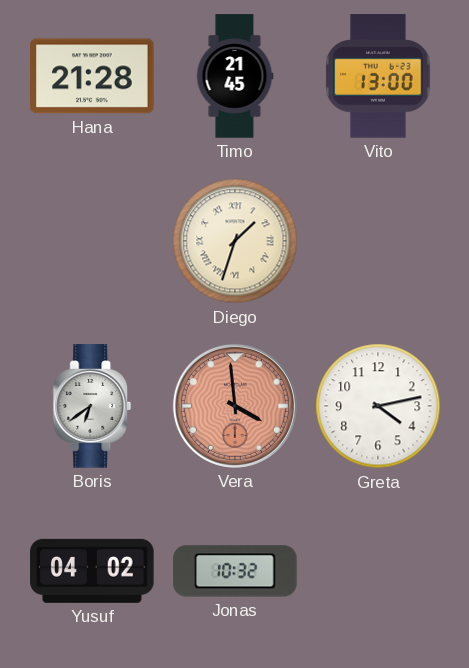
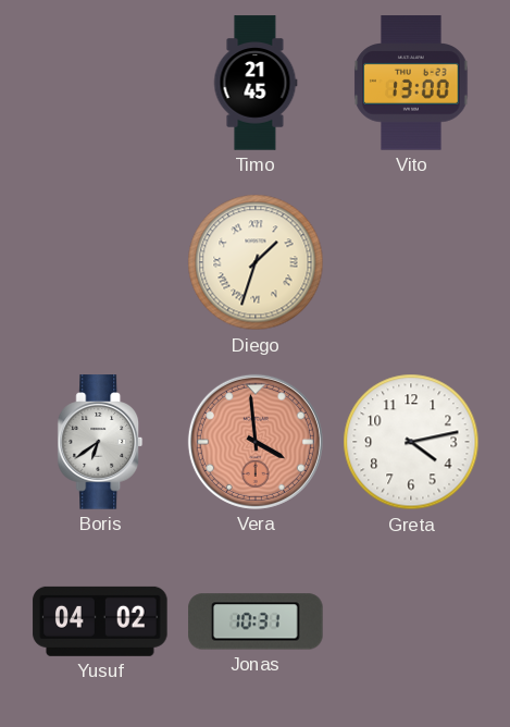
Hana: 21:28 -> none (92, 76)
Jonas: 10:32 -> 10:31 (256, 621)
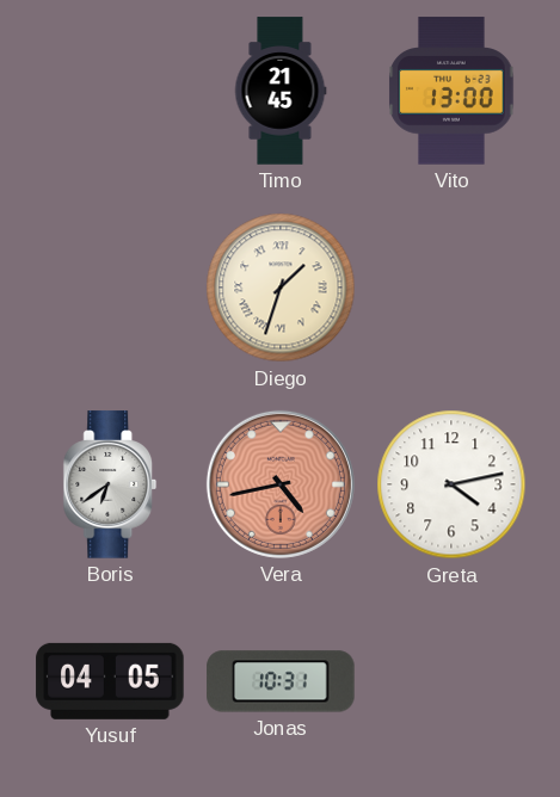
Vera: 3:59 -> 4:43 (281, 484)
Yusuf: 04:02 -> 04:05 (110, 681)
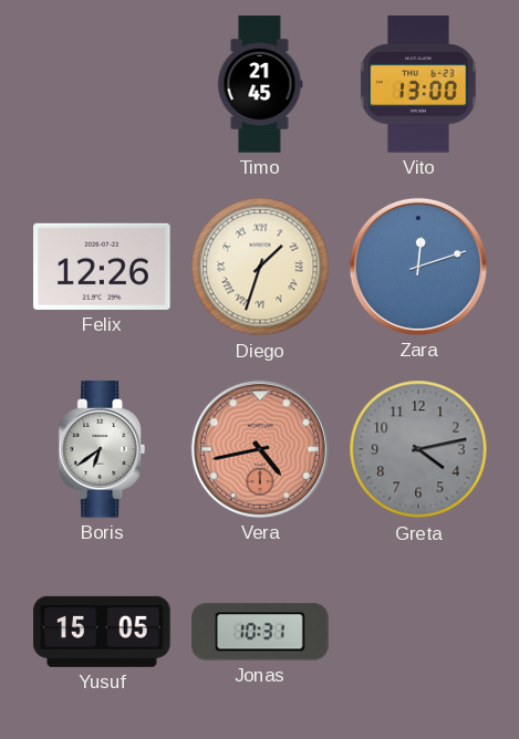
Felix: none -> 12:26 (102, 267)
Zara: none -> 12:12 (418, 267)
Greta dial: white -> grey (418, 449)
Yusuf: 04:05 -> 15:05 (102, 632)
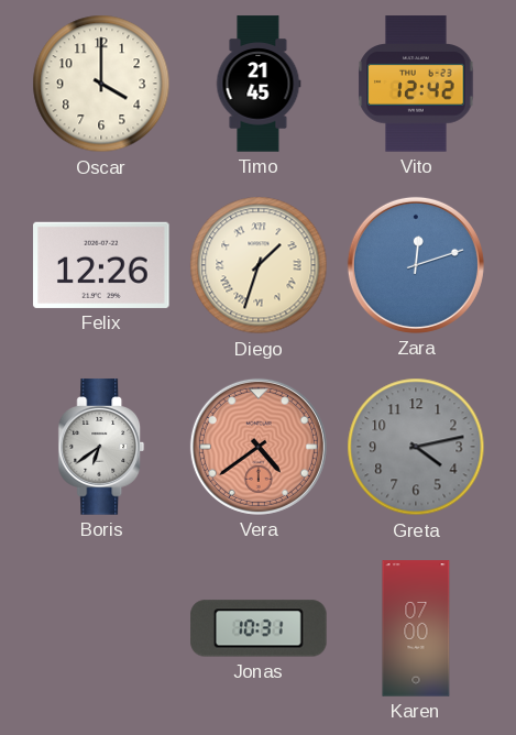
Oscar: none -> 4:00 (101, 84)
Vito: 13:00 -> 12:42 (416, 84)
Vera: 4:43 -> 4:39 (259, 447)
Yusuf: 15:05 -> none (102, 632)
Karen: none -> 07:00 (416, 628)
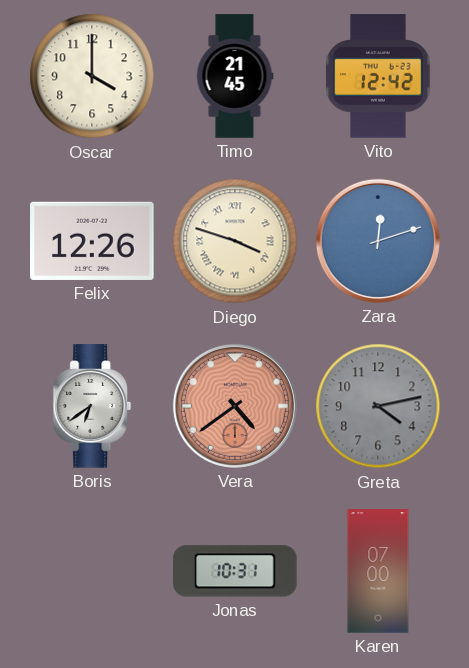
Diego: 1:33 -> 3:48 (235, 241)
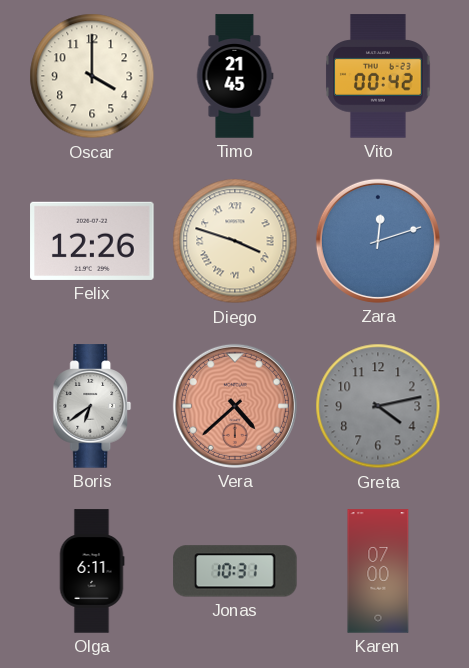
Vito: 12:42 -> 00:42 (378, 76)
Vera: 4:39 -> 4:38 (235, 406)
Olga: none -> 6:11 (92, 571)
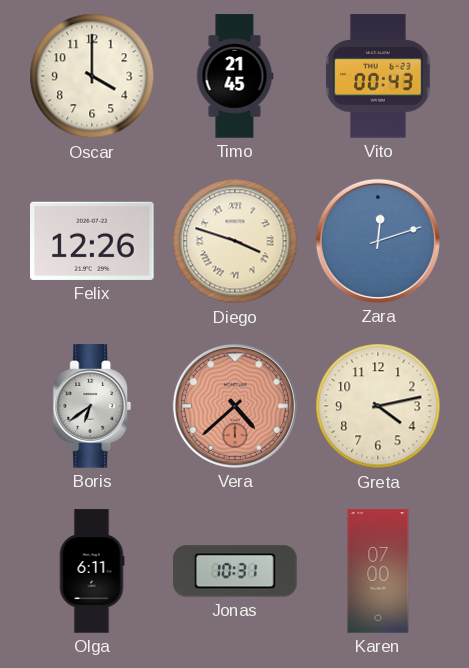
Vito: 00:42 -> 00:43 (378, 76)
Greta dial: grey -> cream (378, 406)
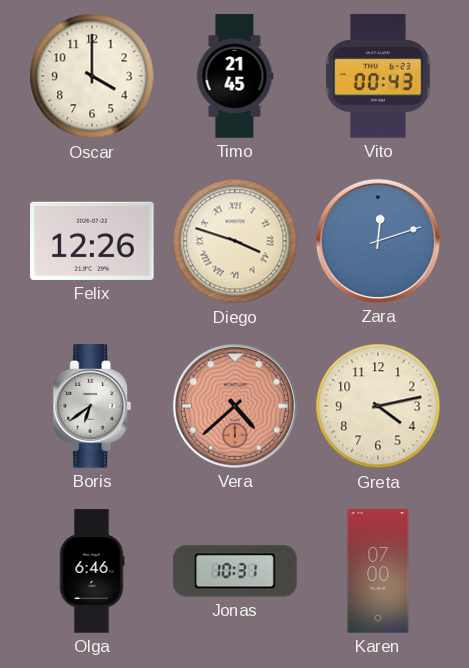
Olga: 6:11 -> 6:46 (92, 571)
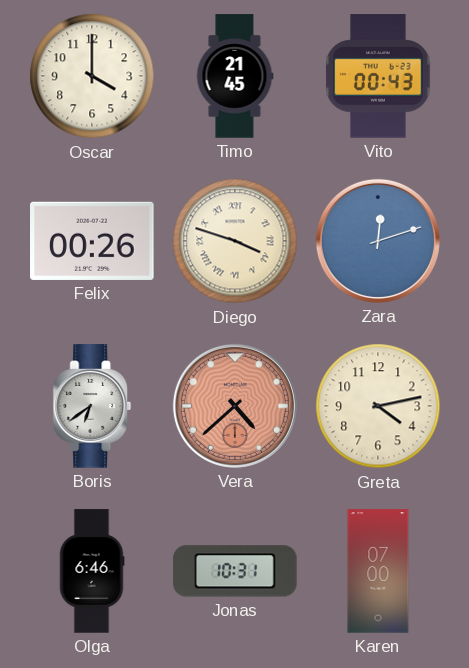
Felix: 12:26 -> 00:26 (92, 241)
